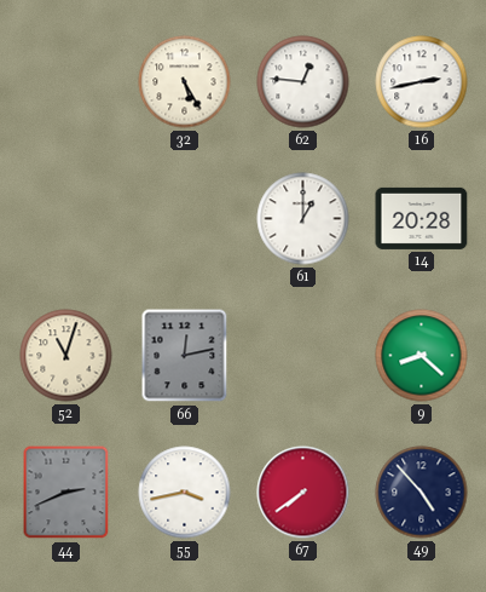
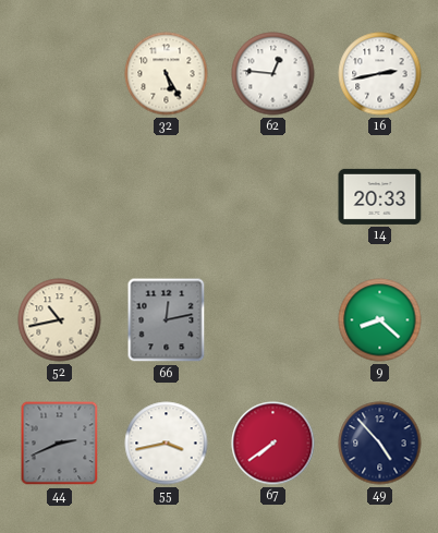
61: 1:00 -> none (303, 219)
14: 20:28 -> 20:33 (380, 196)
52: 11:03 -> 10:43 (60, 320)
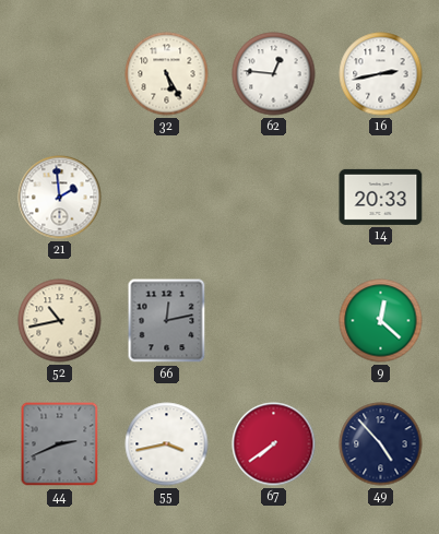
21: none -> 1:59 (60, 198)
9: 8:22 -> 12:22 (381, 321)
